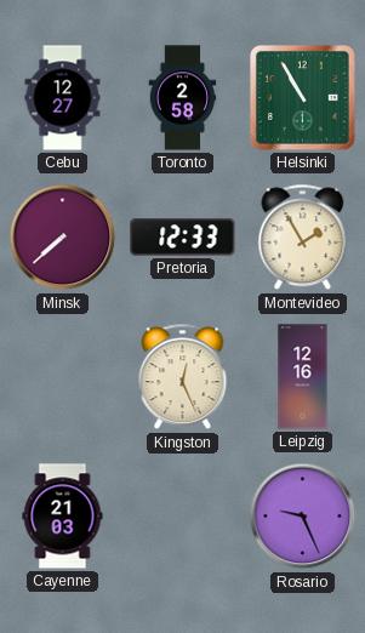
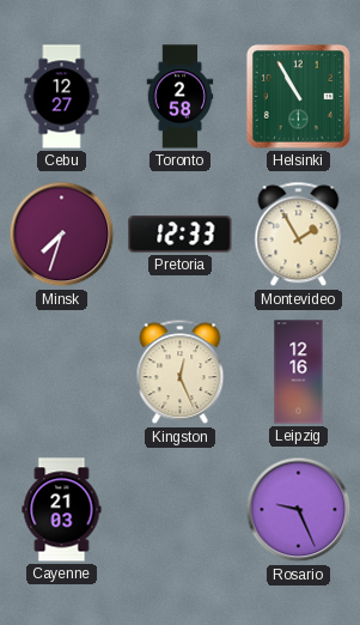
Minsk: 7:38 -> 7:33 (62, 235)
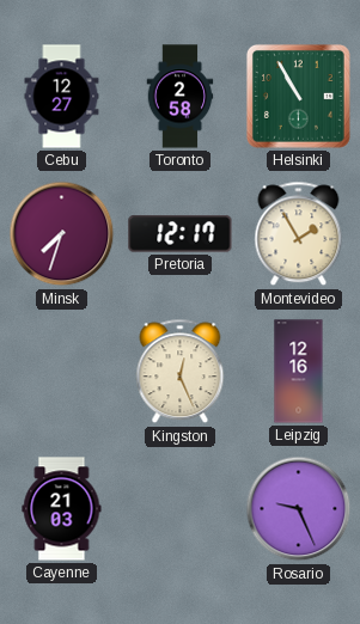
Pretoria: 12:33 -> 12:17 (181, 234)
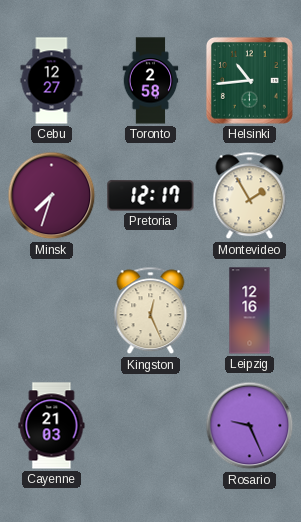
Helsinki: 10:55 -> 10:44 (249, 80)
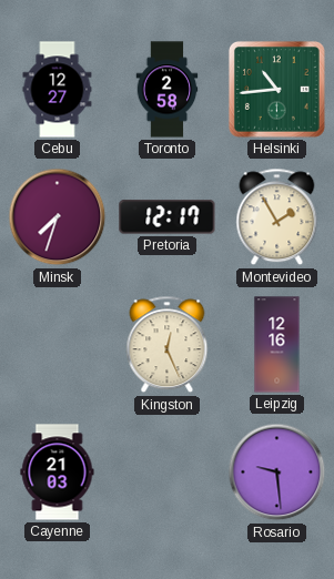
Rosario: 9:26 -> 9:29 (277, 473)
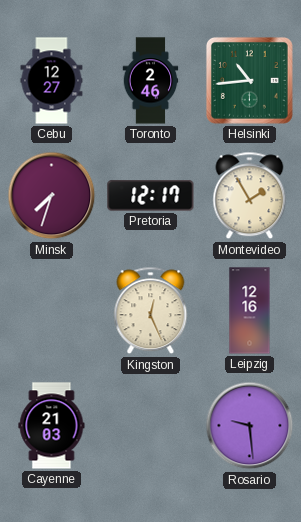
Toronto: 2:58 -> 2:46 (151, 81)
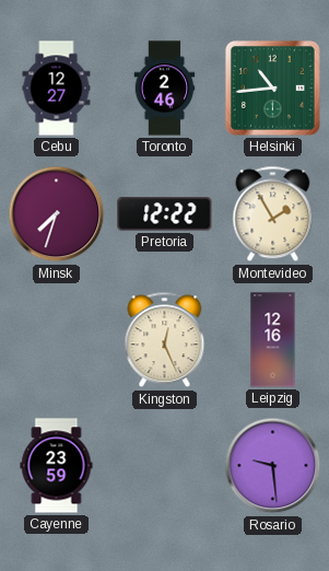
Pretoria: 12:17 -> 12:22 (165, 214)
Cayenne: 21:03 -> 23:59 (57, 466)
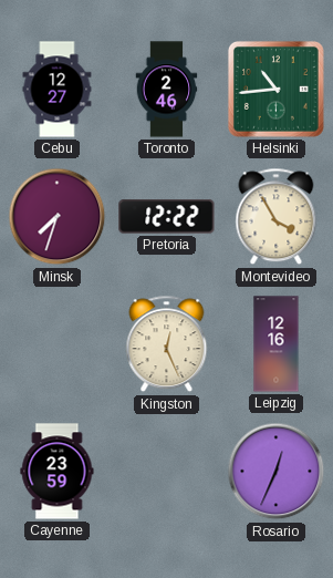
Montevideo: 1:55 -> 3:55 (277, 217)
Rosario: 9:29 -> 12:34 (277, 472)
